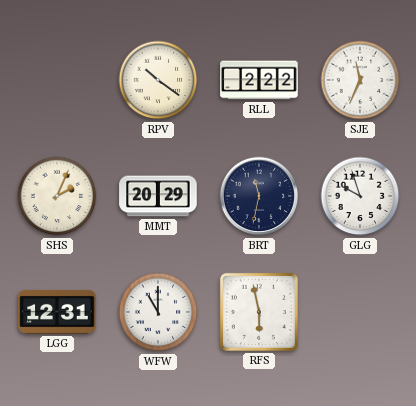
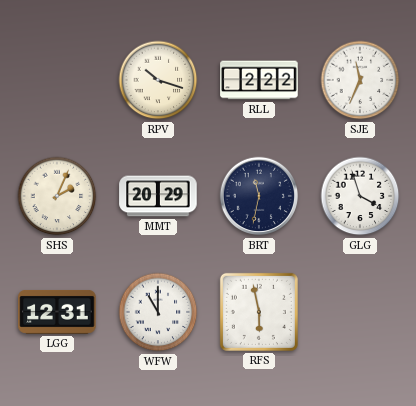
RPV: 10:21 -> 10:18 (158, 80)
GLG: 9:57 -> 3:57 (360, 196)
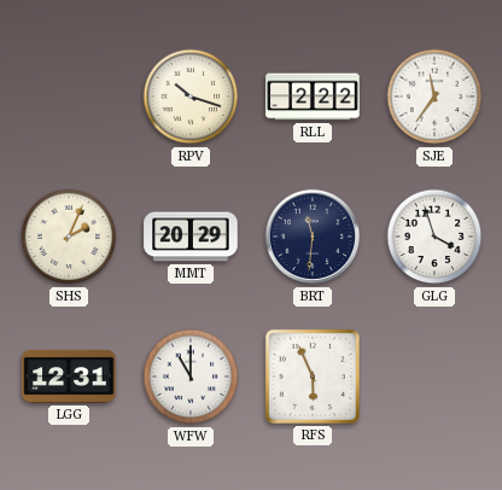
SJE: 11:34 -> 11:36 (434, 97)
BRT: 11:32 -> 11:31 (313, 237)
RFS: 5:58 -> 5:56 (313, 377)
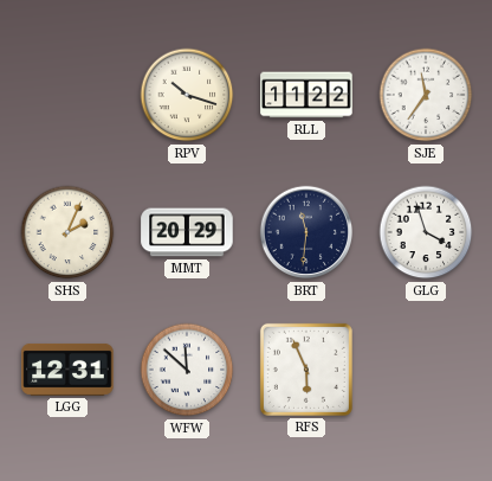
RLL: 2:22 -> 11:22 (306, 95)
WFW: 11:00 -> 11:52 (187, 370)
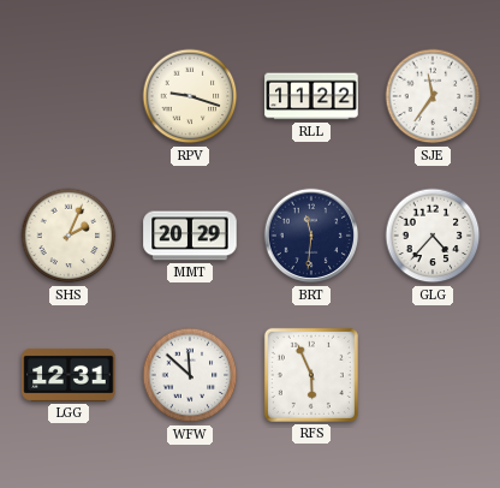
RPV: 10:18 -> 9:18 (190, 96)
GLG: 3:57 -> 4:37 (433, 236)
